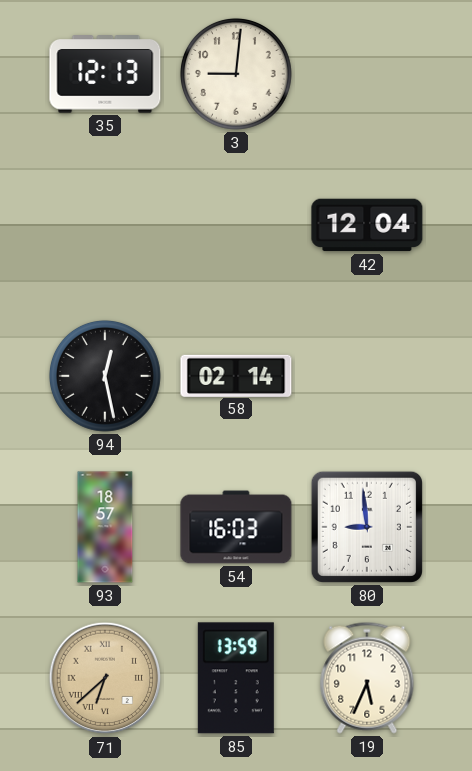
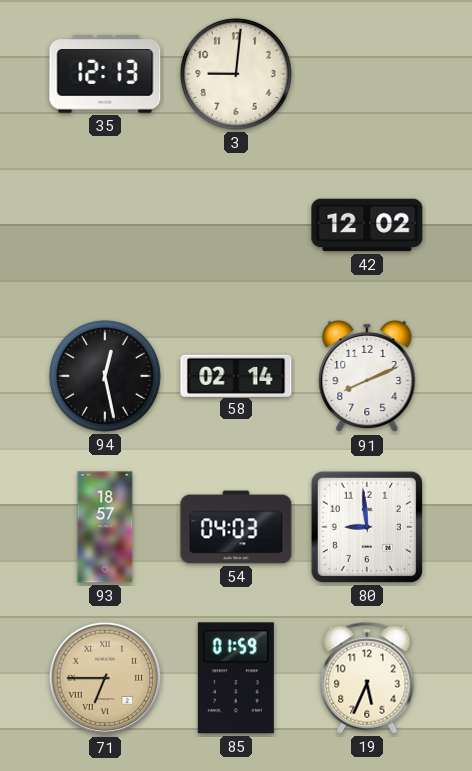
42: 12:04 -> 12:02 (367, 225)
91: none -> 8:11 (367, 376)
54: 16:03 -> 04:03 (236, 527)
71: 6:38 -> 6:45 (105, 678)
85: 13:59 -> 01:59 (236, 678)
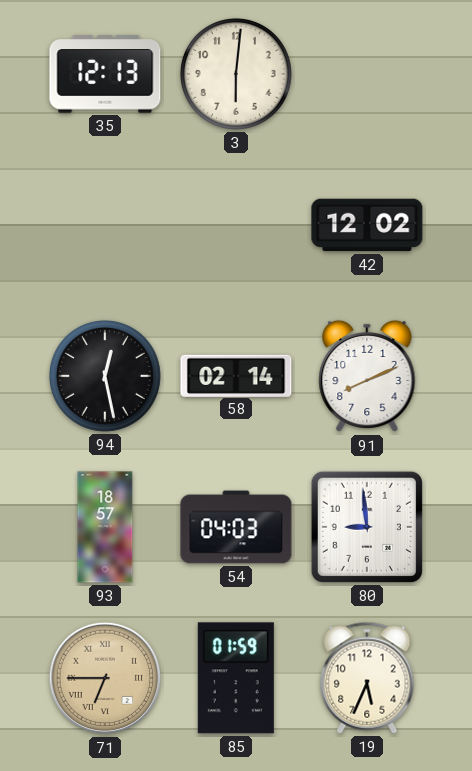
3: 9:01 -> 6:01 (236, 74)
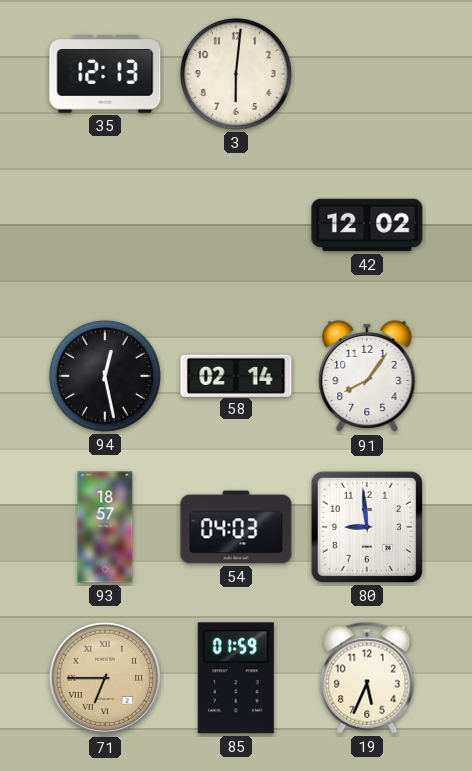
91: 8:11 -> 8:06 (367, 376)
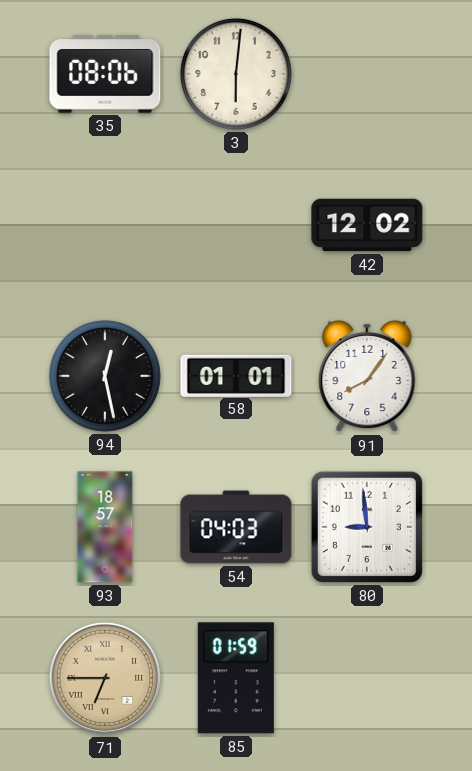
35: 12:13 -> 08:06 (105, 74)
58: 02:14 -> 01:01 (236, 375)
19: 5:34 -> none (367, 678)
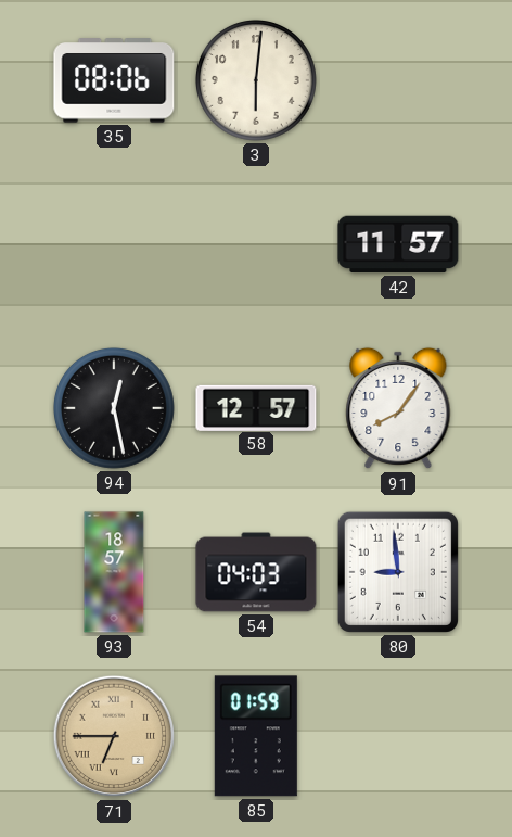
42: 12:02 -> 11:57 (398, 244)
58: 01:01 -> 12:57 (256, 407)
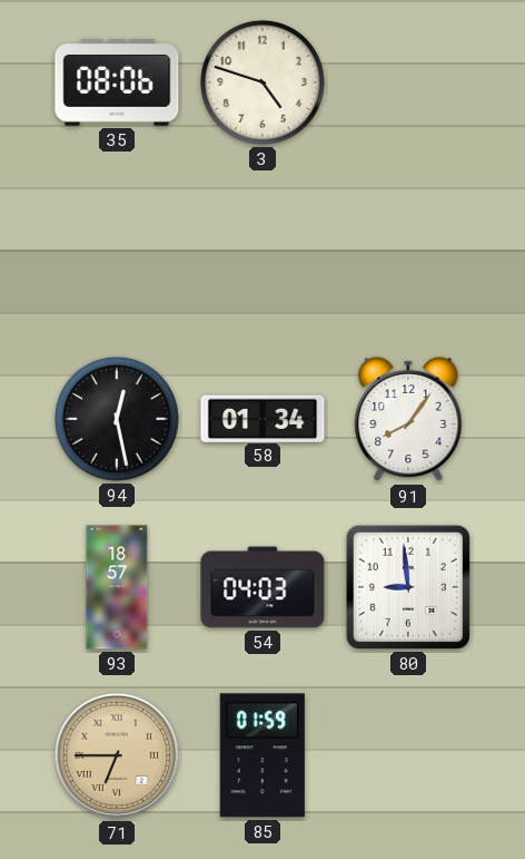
3: 6:01 -> 4:48 (262, 82)
42: 11:57 -> none (398, 244)
58: 12:57 -> 01:34 (262, 418)
